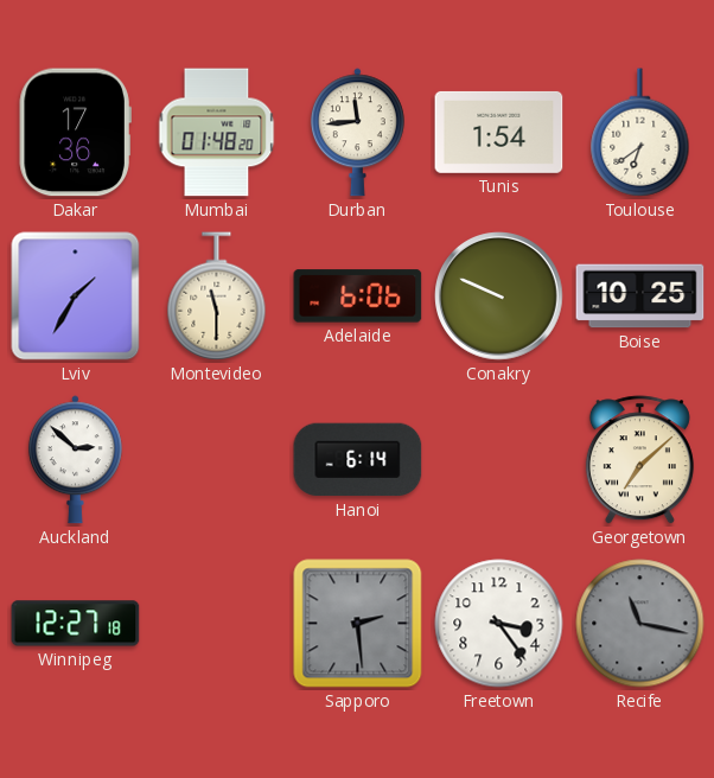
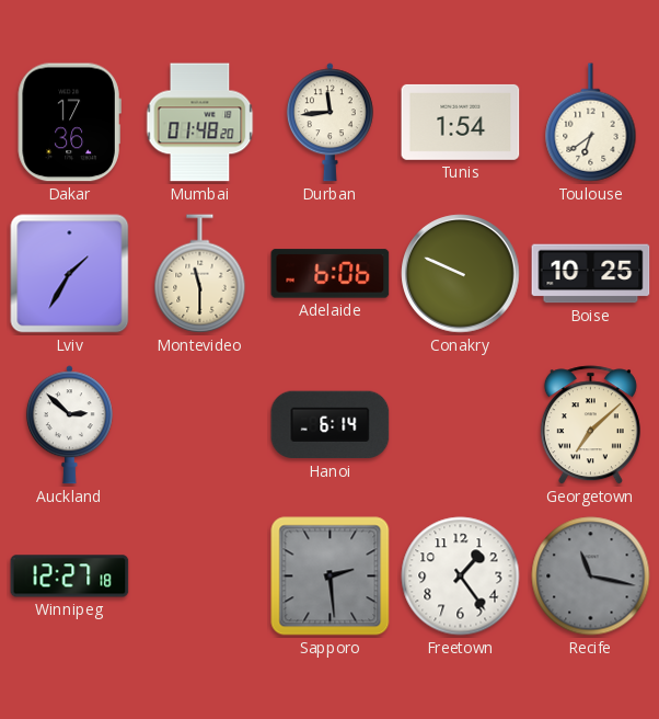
Freetown: 3:24 -> 1:24 (461, 577)
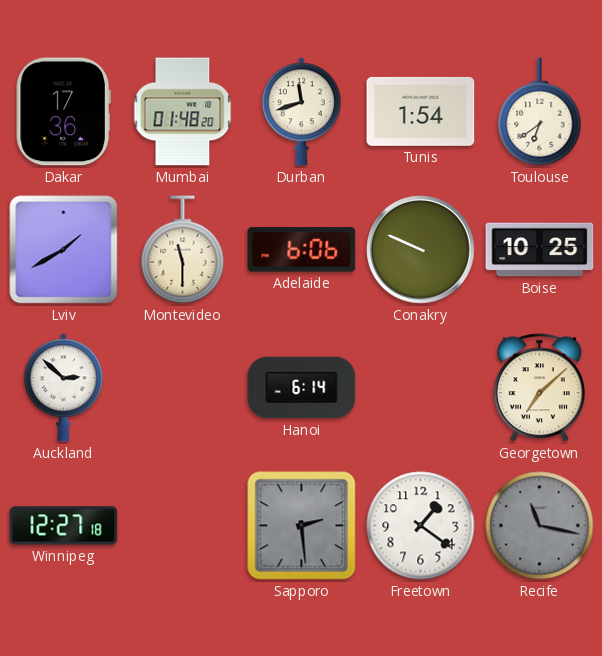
Durban: 11:44 -> 11:42 (301, 112)
Lviv: 1:35 -> 1:40 (64, 250)
Freetown: 1:24 -> 1:21 (421, 526)
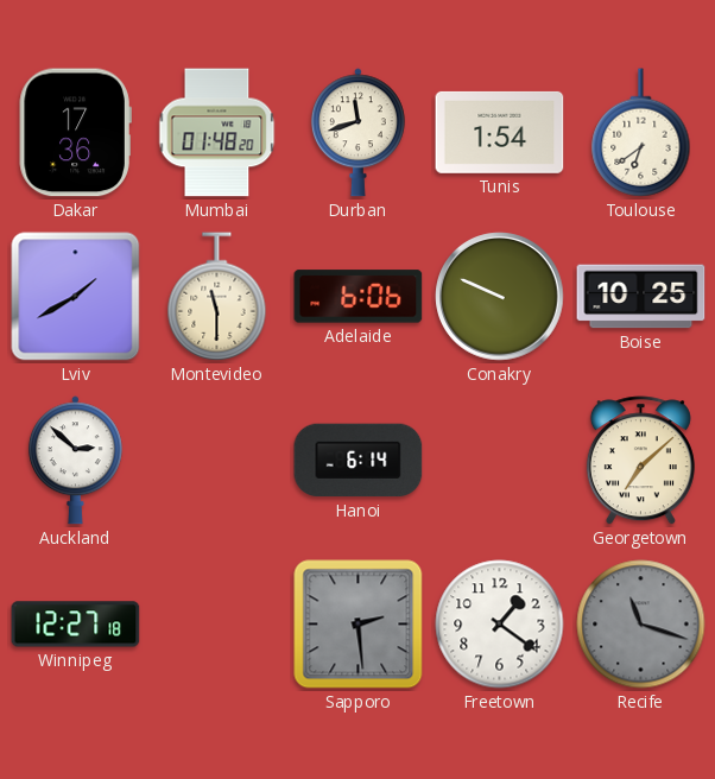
Recife: 11:17 -> 11:18 (641, 625)
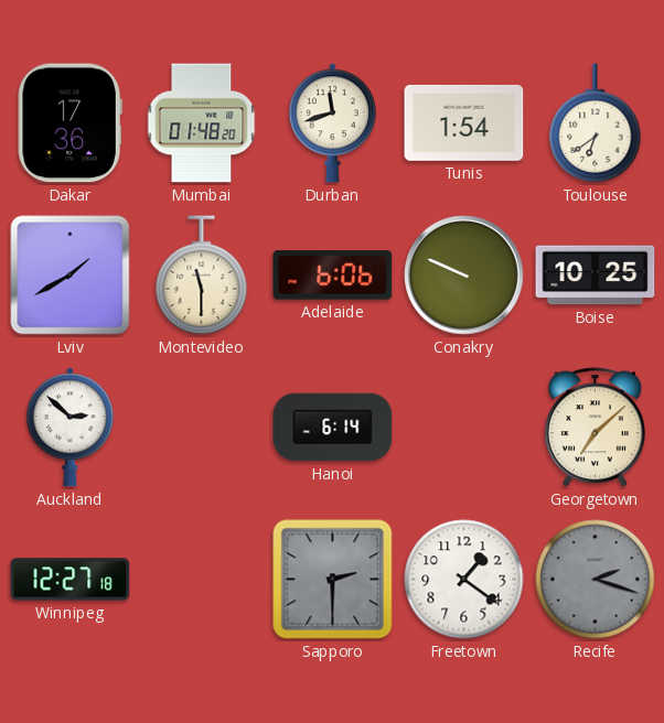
Sapporo: 2:29 -> 2:30 (333, 580)
Recife: 11:18 -> 2:18 (596, 580)
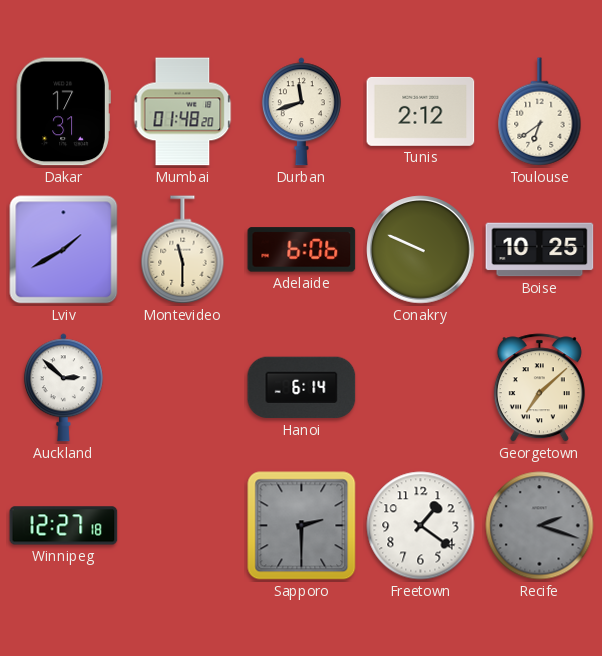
Dakar: 17:36 -> 17:31 (63, 112)
Tunis: 1:54 -> 2:12 (421, 111)
